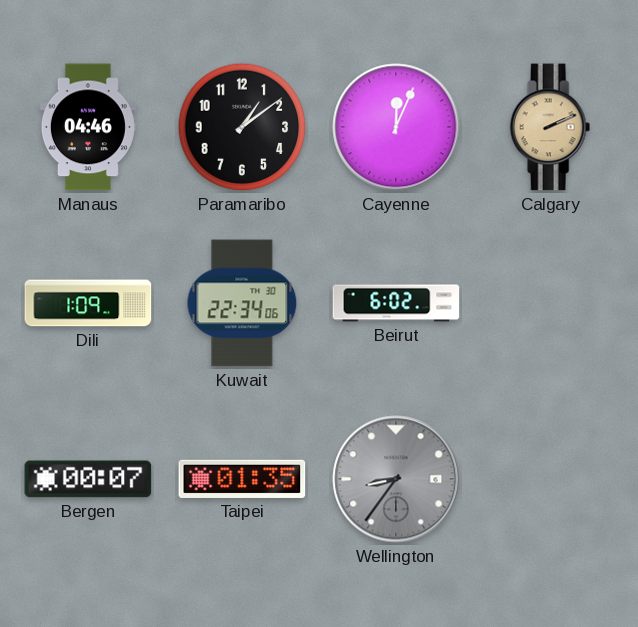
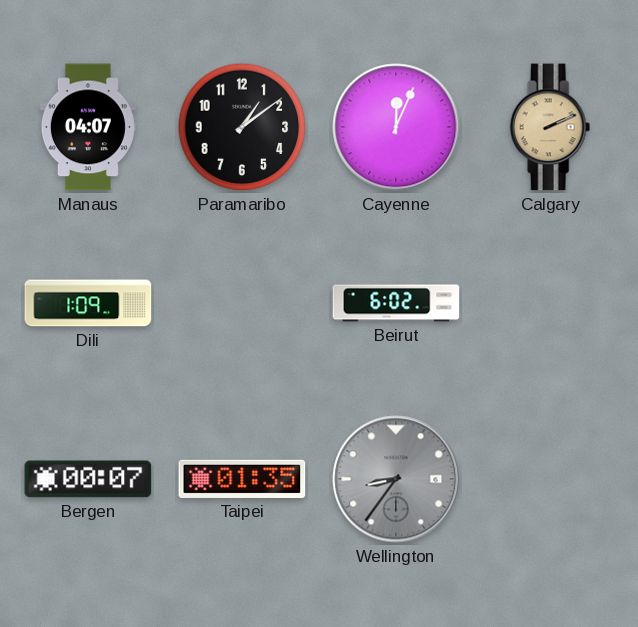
Manaus: 04:46 -> 04:07 (88, 127)
Kuwait: 22:34 -> none (242, 303)
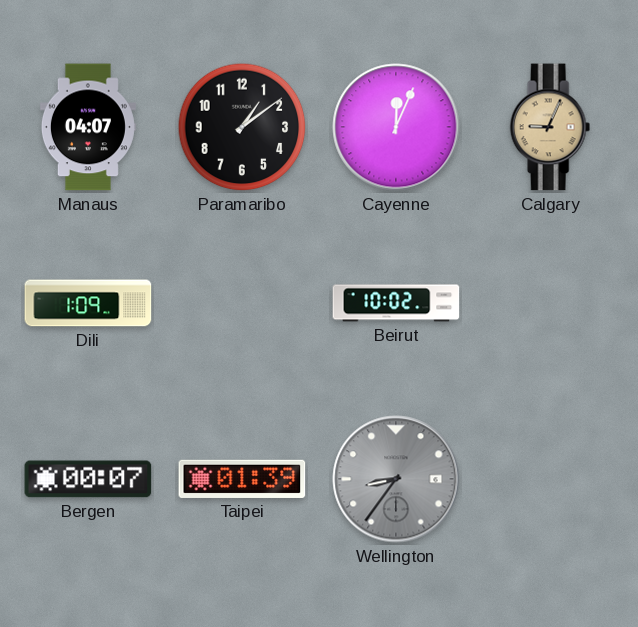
Calgary: 2:11 -> 9:04 (550, 127)
Beirut: 6:02 -> 10:02 (396, 303)
Taipei: 01:35 -> 01:39 (242, 479)
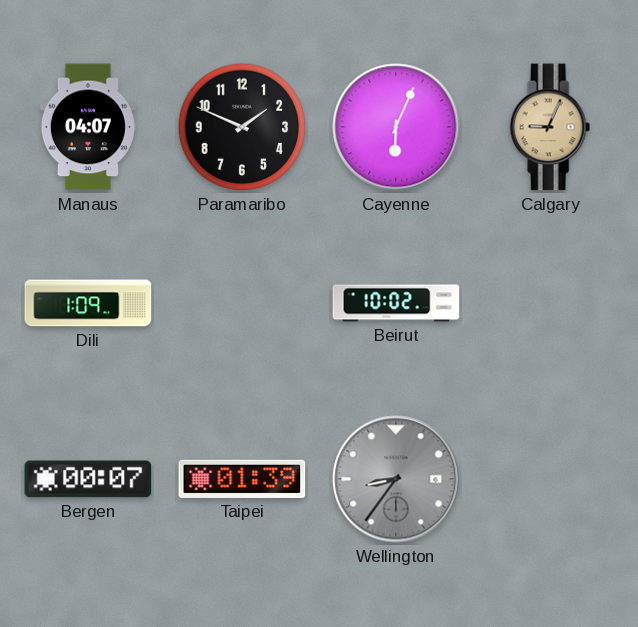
Paramaribo: 1:09 -> 1:49 (242, 127)
Cayenne: 12:04 -> 6:04 (396, 127)
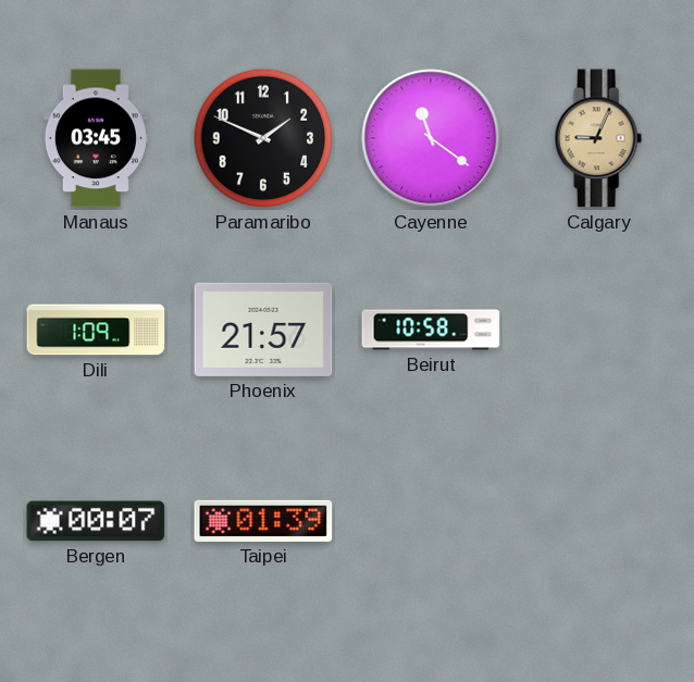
Manaus: 04:07 -> 03:45 (96, 138)
Cayenne: 6:04 -> 11:21 (431, 138)
Phoenix: none -> 21:57 (263, 330)
Beirut: 10:02 -> 10:58 (431, 330)
Wellington: 8:36 -> none (396, 479)
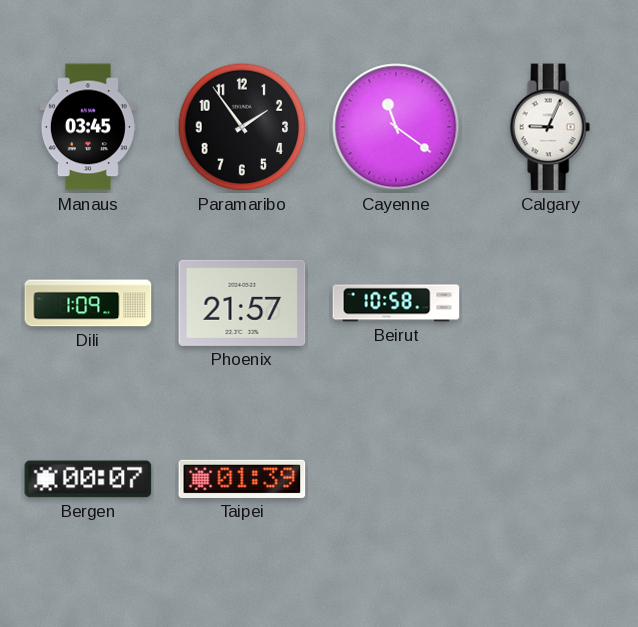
Paramaribo: 1:49 -> 1:54 (242, 127)
Calgary dial: champagne -> white (550, 127)
